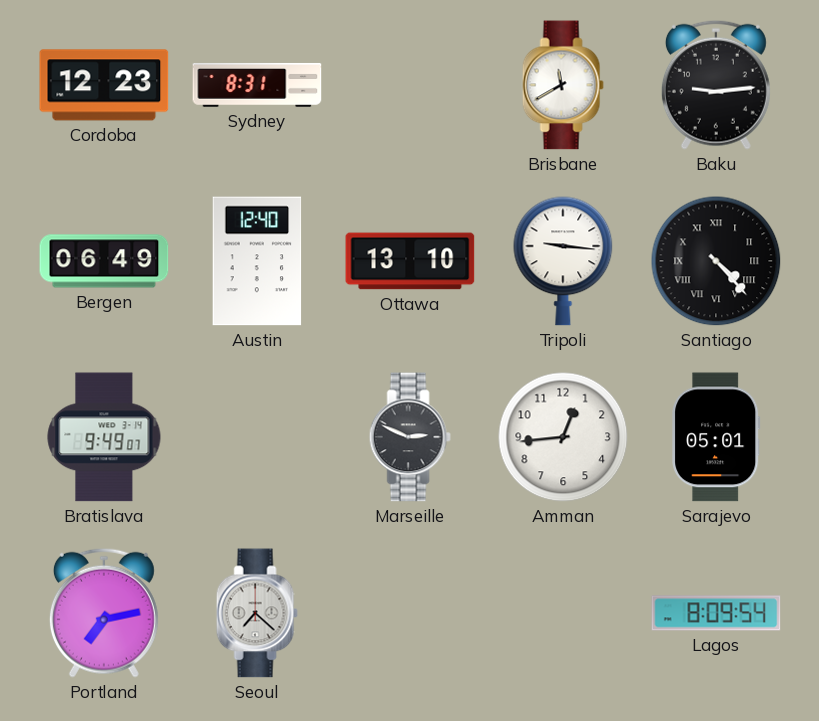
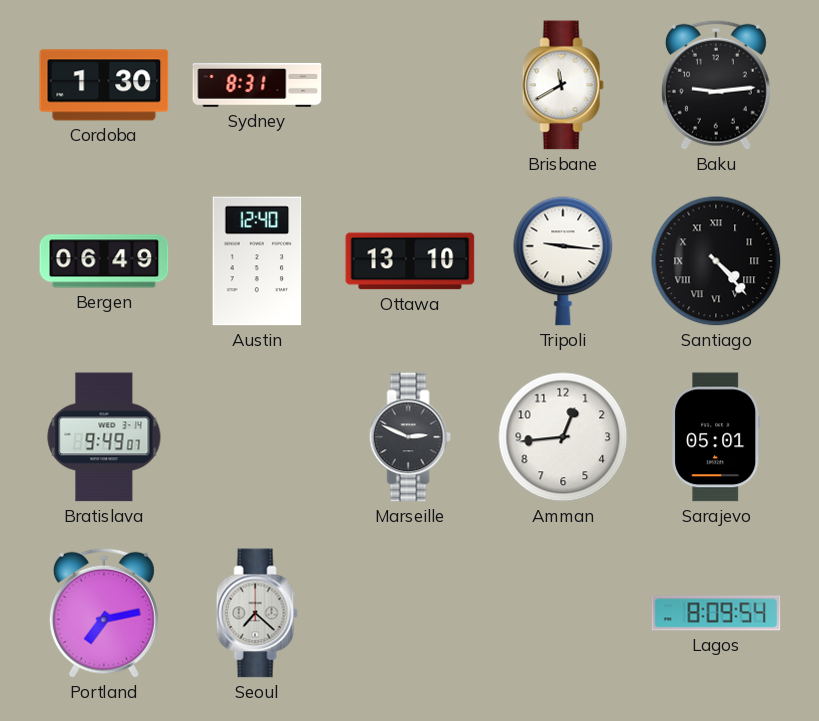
Cordoba: 12:23 -> 1:30 (104, 85)
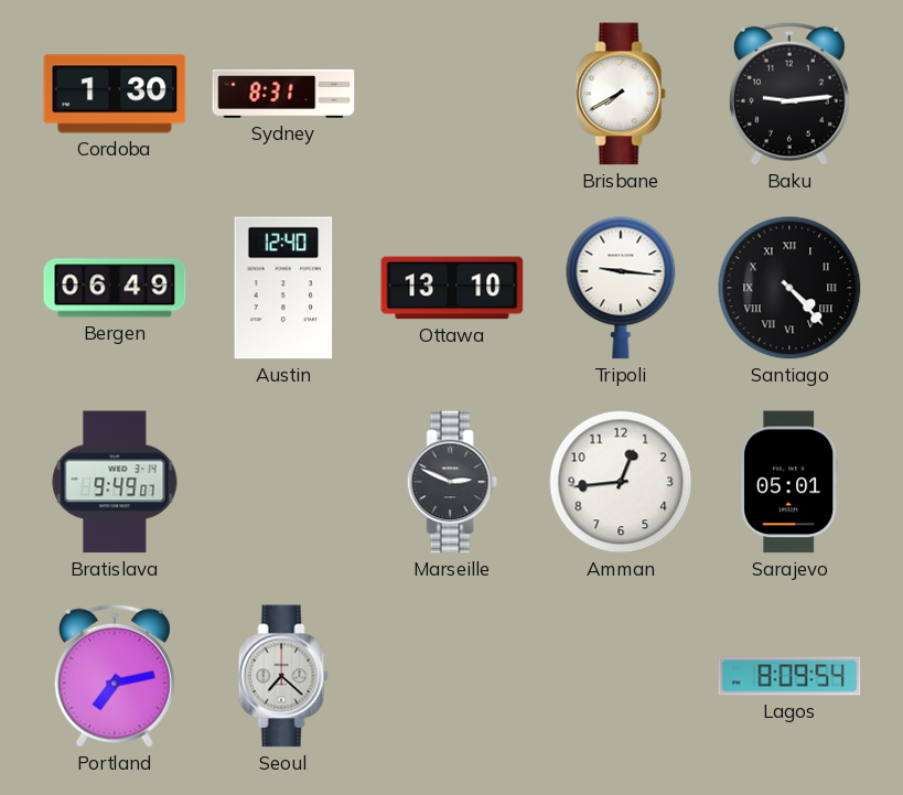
Brisbane: 11:40 -> 7:40 (621, 94)
